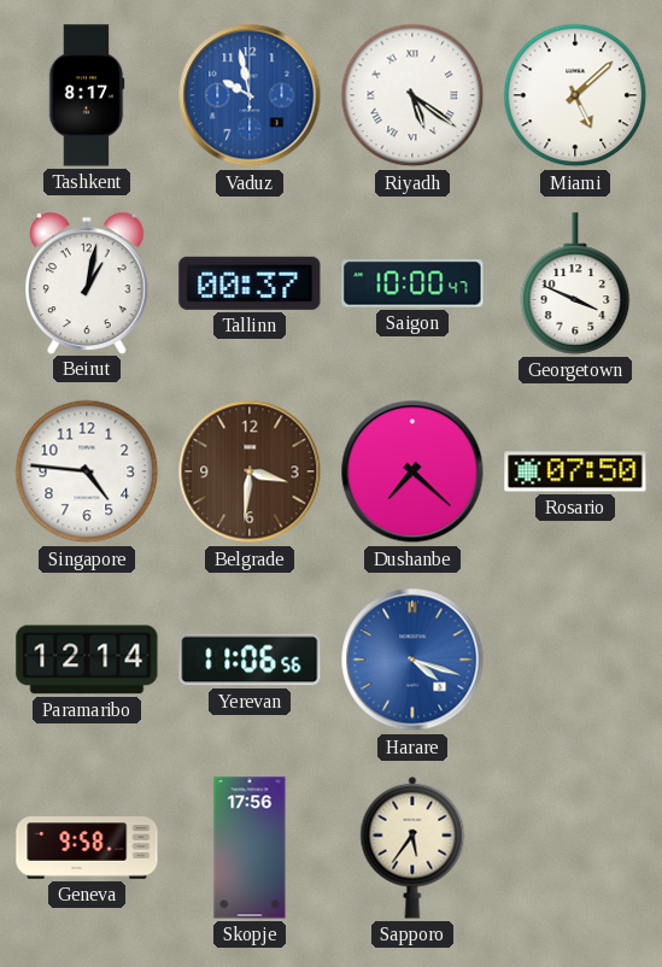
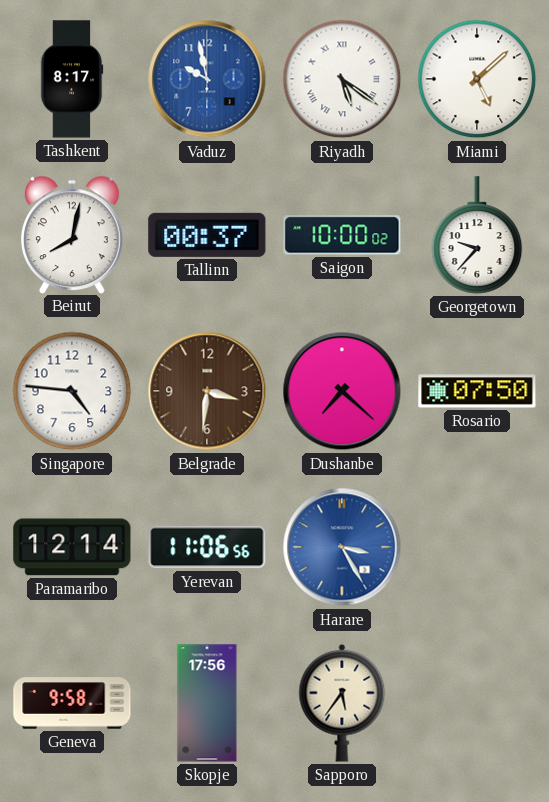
Beirut: 1:02 -> 8:02 (73, 234)
Saigon: 10:00:47 -> 10:00:02 (342, 235)
Georgetown: 3:49 -> 9:37 (477, 235)
Harare: 4:18 -> 3:25 (342, 547)
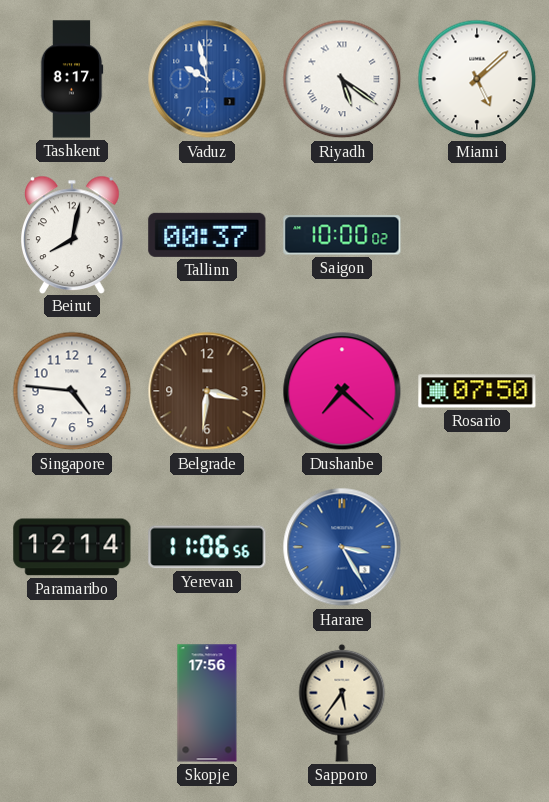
Georgetown: 9:37 -> none (477, 235)
Geneva: 9:58 -> none (72, 703)
